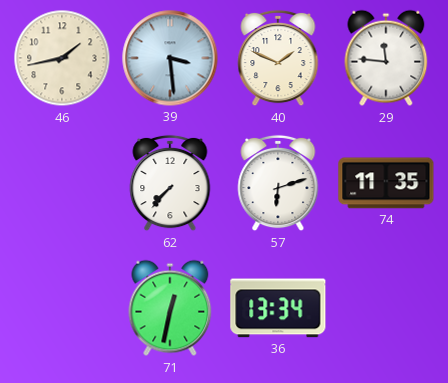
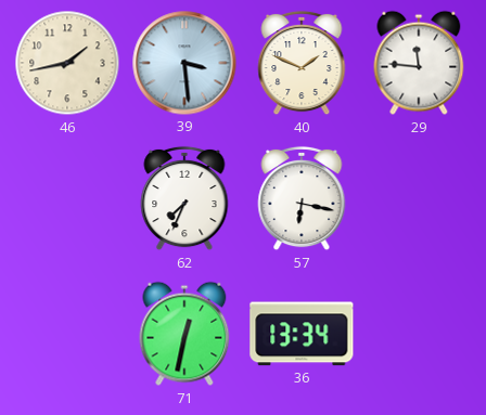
62: 7:37 -> 7:34 (184, 198)
57: 6:12 -> 6:17 (302, 198)
74: 11:35 -> none (386, 183)
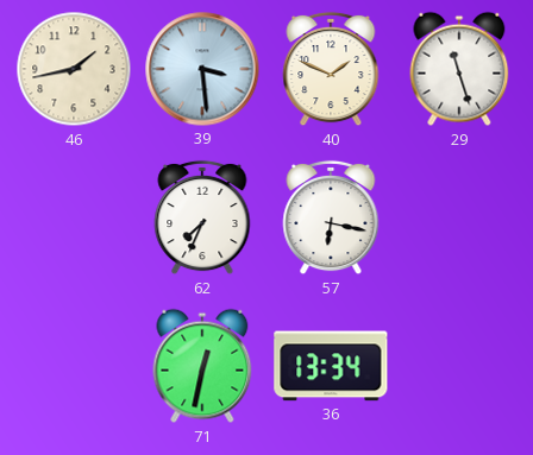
29: 11:46 -> 11:27 (459, 69)
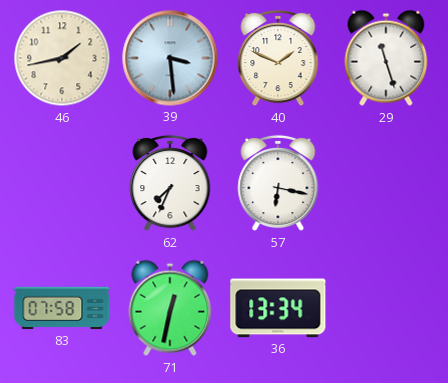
83: none -> 07:58 (62, 308)
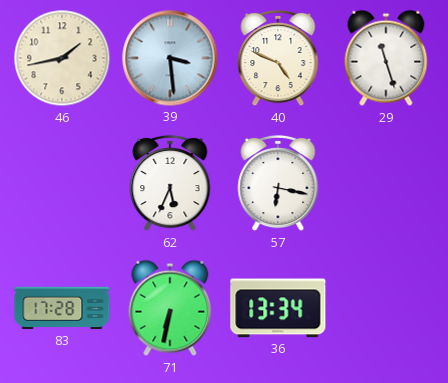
40: 1:49 -> 4:49 (278, 58)
62: 7:34 -> 5:34 (170, 183)
83: 07:58 -> 17:28 (62, 308)
71: 12:32 -> 6:32 (170, 308)
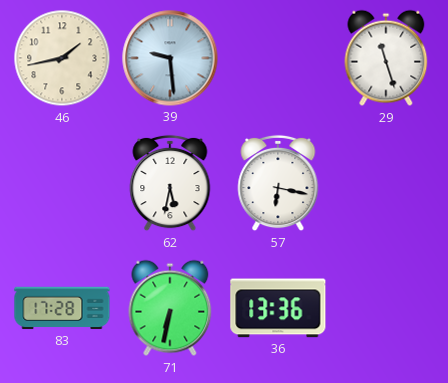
39: 3:29 -> 9:29 (170, 58)
40: 4:49 -> none (278, 58)
62: 5:34 -> 5:32 (170, 183)
36: 13:34 -> 13:36 (278, 308)
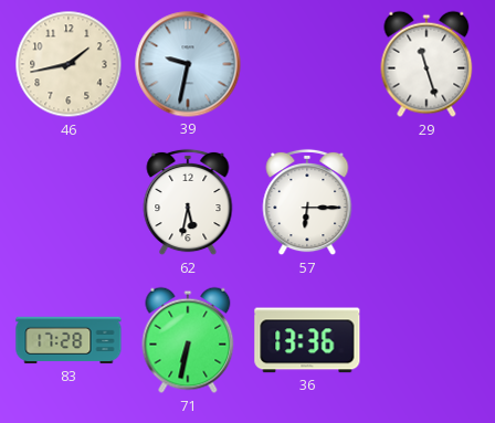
39: 9:29 -> 9:32 (188, 64)
57: 6:17 -> 6:15 (307, 202)
